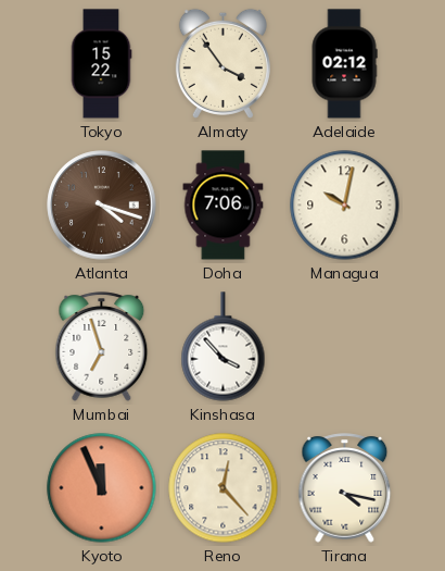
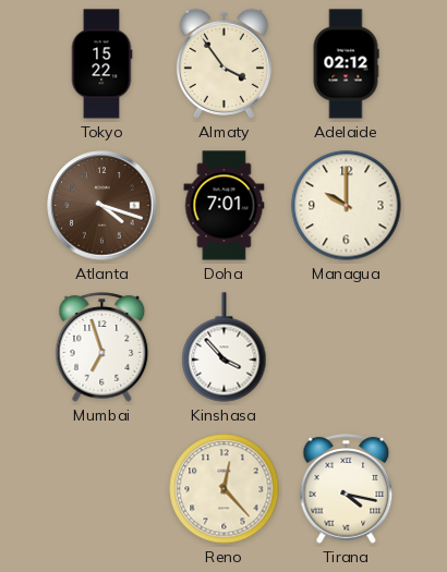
Doha: 7:06 -> 7:01 (225, 206)
Managua: 10:02 -> 10:00 (347, 206)
Kyoto: 11:56 -> none (102, 488)
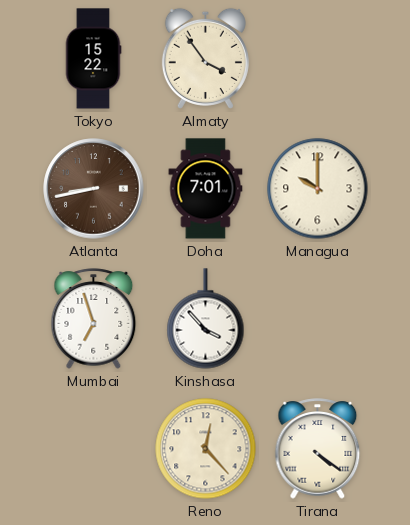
Adelaide: 02:12 -> none (346, 64)
Atlanta: 4:18 -> 8:43 (94, 189)
Tirana: 4:17 -> 4:21 (318, 449)
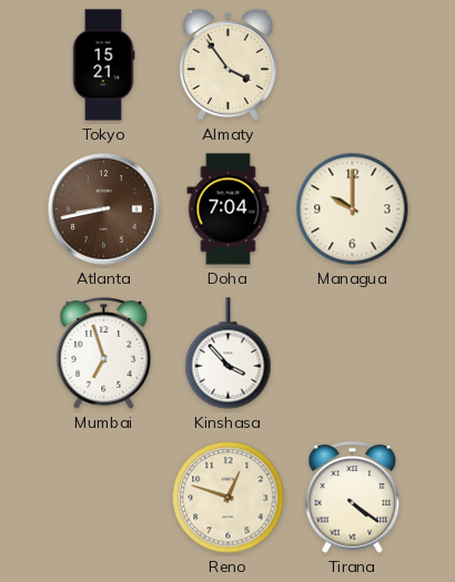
Tokyo: 15:22 -> 15:21 (103, 65)
Doha: 7:01 -> 7:04 (229, 210)
Reno: 12:23 -> 12:48 (229, 498)
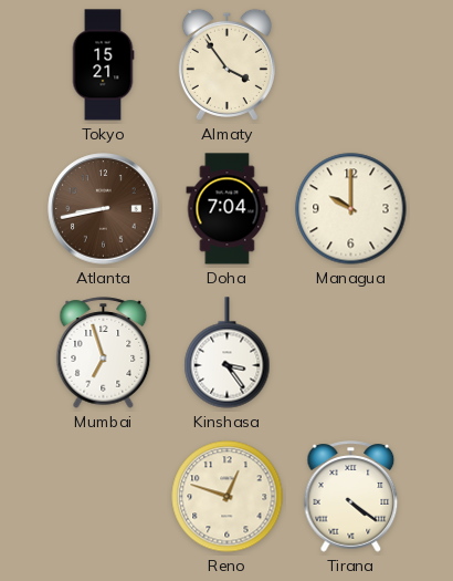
Kinshasa: 3:53 -> 3:24 (228, 353)
